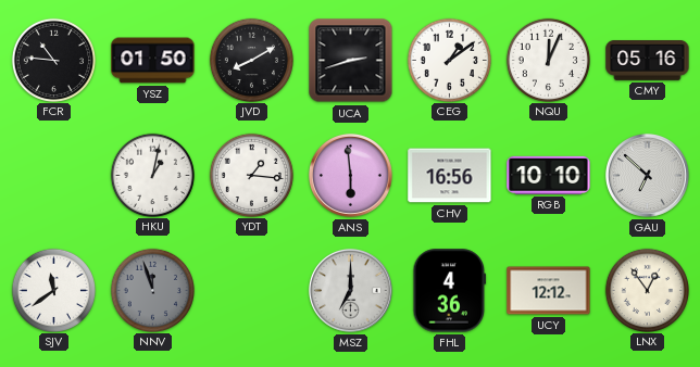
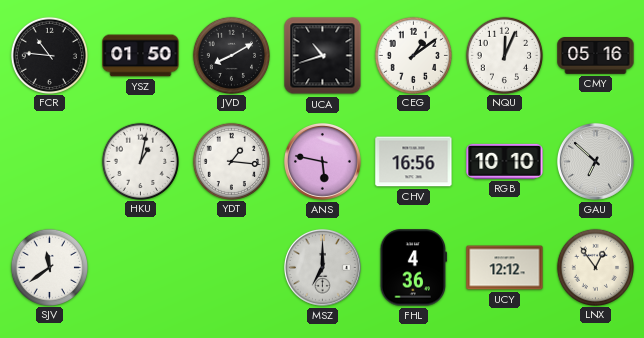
UCA: 2:42 -> 10:42 (323, 56)
ANS: 5:59 -> 5:47 (322, 161)
NNV: 11:57 -> none (152, 290)
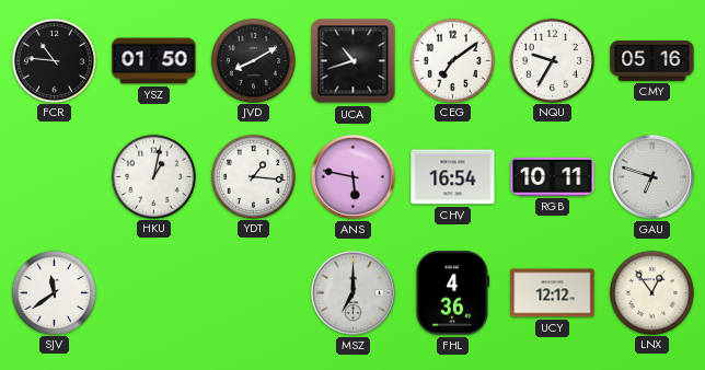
CEG: 1:09 -> 7:09 (452, 60)
NQU: 12:04 -> 9:35 (552, 60)
CHV: 16:56 -> 16:54 (453, 177)
RGB: 10:10 -> 10:11 (553, 176)
GAU: 6:52 -> 6:48 (651, 176)
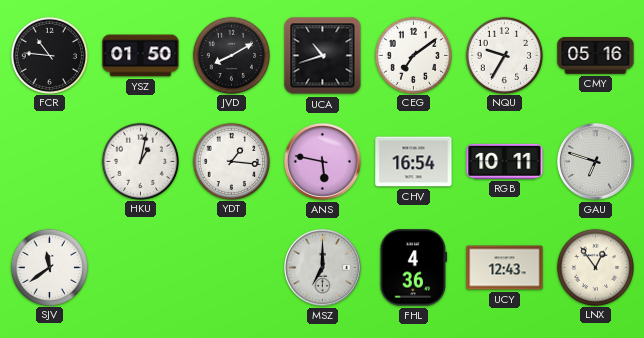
UCY: 12:12 -> 12:43 (505, 268)
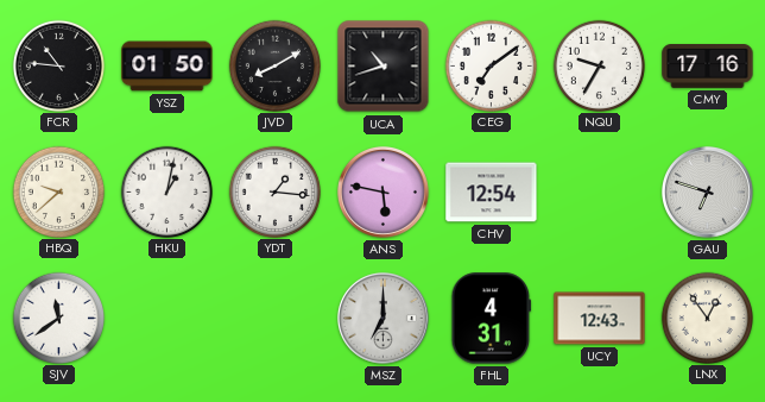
CMY: 05:16 -> 17:16 (708, 67)
HBQ: none -> 9:38 (58, 191)
CHV: 16:54 -> 12:54 (492, 193)
RGB: 10:11 -> none (505, 161)
FHL: 4:36 -> 4:31 (492, 319)
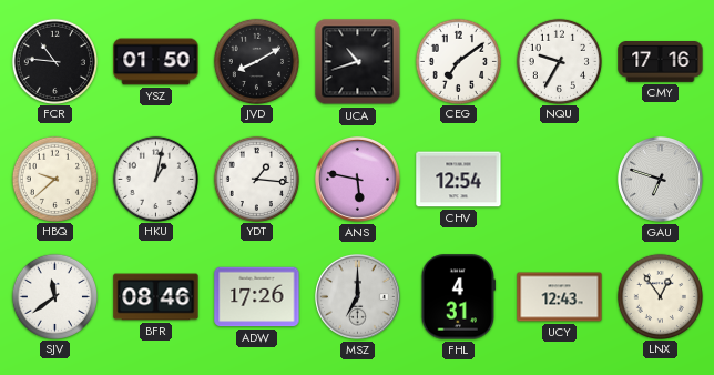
BFR: none -> 08:46 (156, 297)
ADW: none -> 17:26 (257, 297)
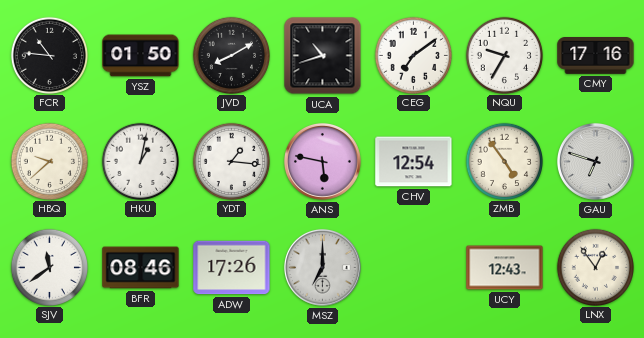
ZMB: none -> 4:54 (504, 161)
FHL: 4:31 -> none (459, 297)
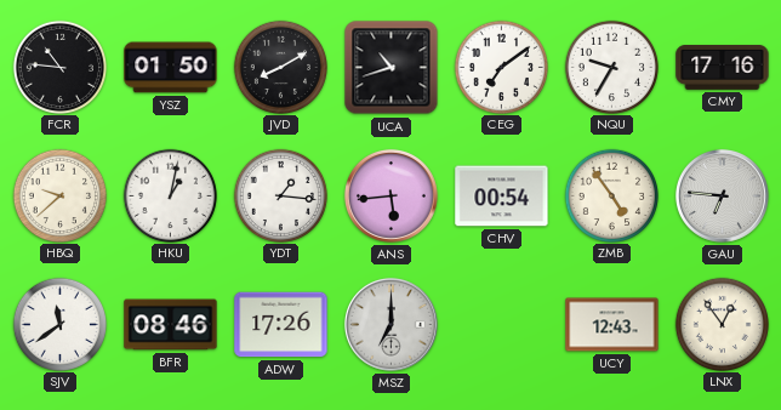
ANS: 5:47 -> 5:44 (390, 195)
CHV: 12:54 -> 00:54 (502, 197)
GAU: 6:48 -> 6:46 (722, 195)
